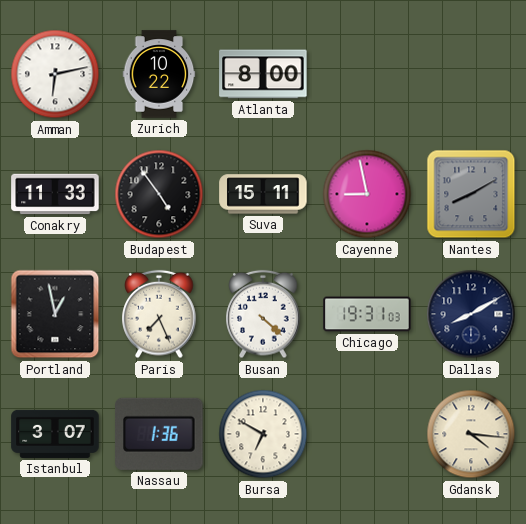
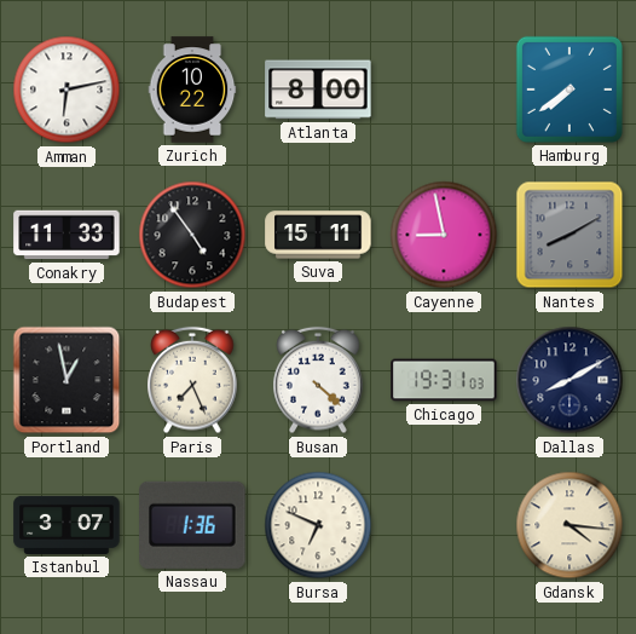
Hamburg: none -> 7:39 (569, 90)
Bursa: 6:50 -> 6:49 (318, 525)
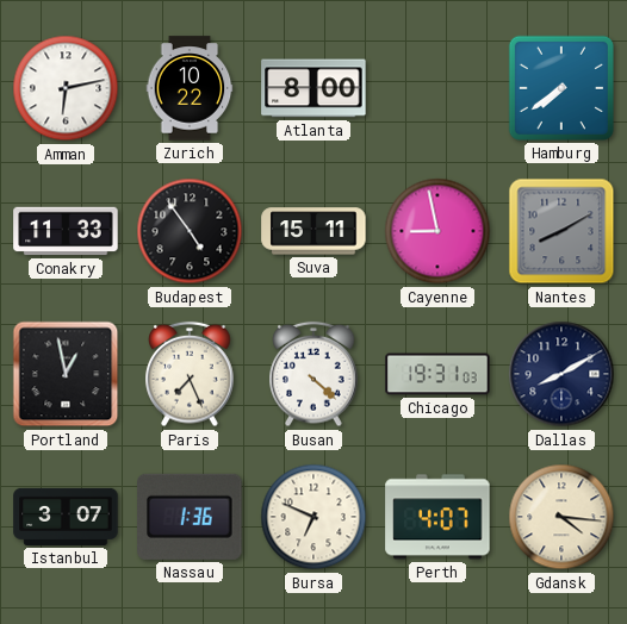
Perth: none -> 4:07 (437, 517)
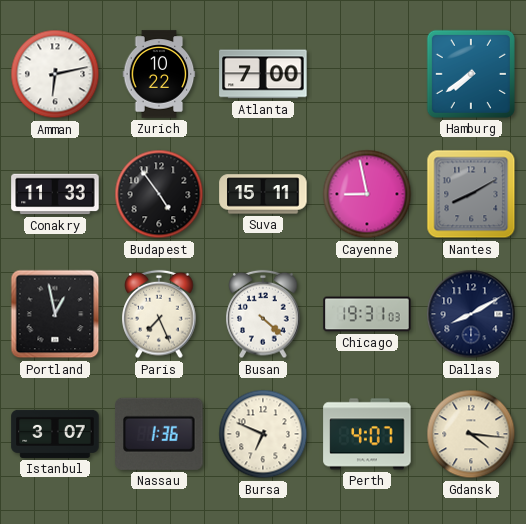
Atlanta: 8:00 -> 7:00 (263, 74)
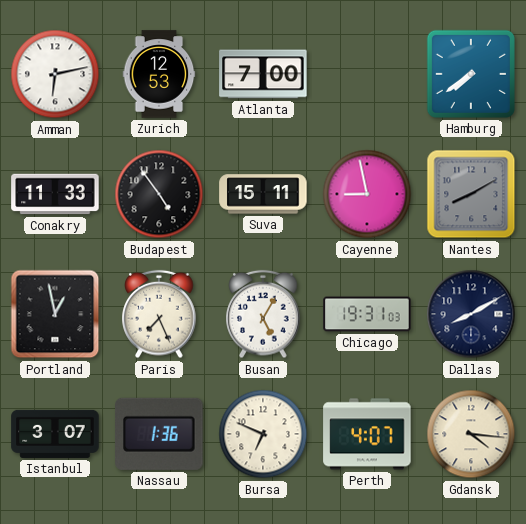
Zurich: 10:22 -> 12:53 (159, 74)
Busan: 4:22 -> 5:05 (263, 314)
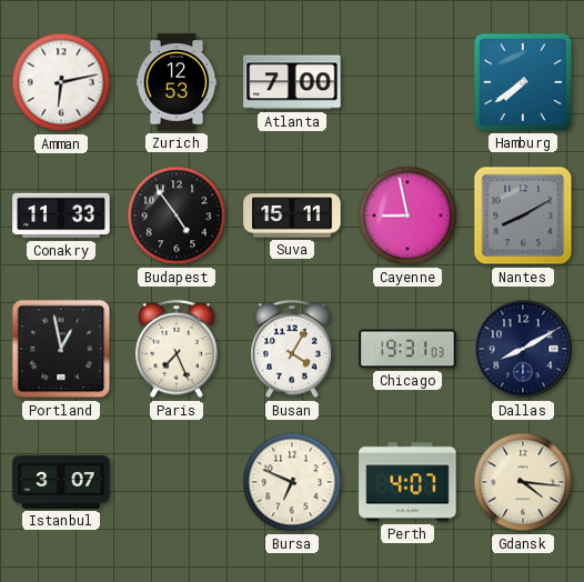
Busan: 5:05 -> 4:05 (292, 349)
Nassau: 1:36 -> none (159, 434)
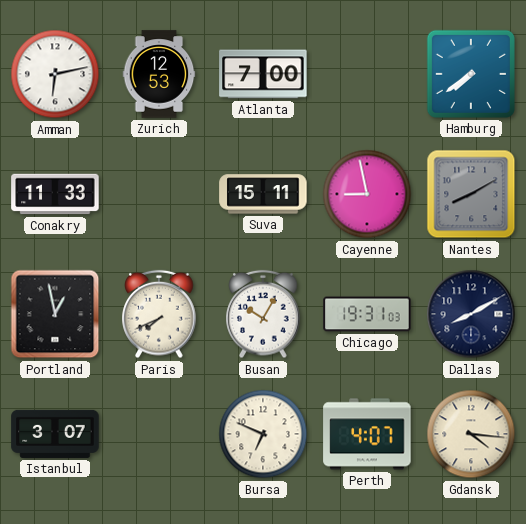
Budapest: 4:54 -> none (177, 215)
Paris: 7:26 -> 7:41 (159, 314)
Busan: 4:05 -> 10:05 (263, 314)
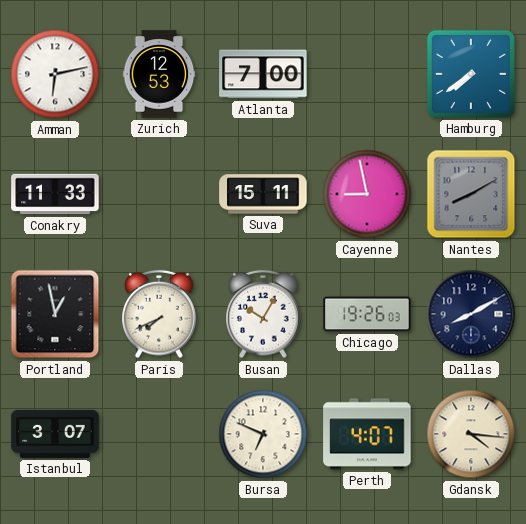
Chicago: 19:31 -> 19:26 (367, 314)
